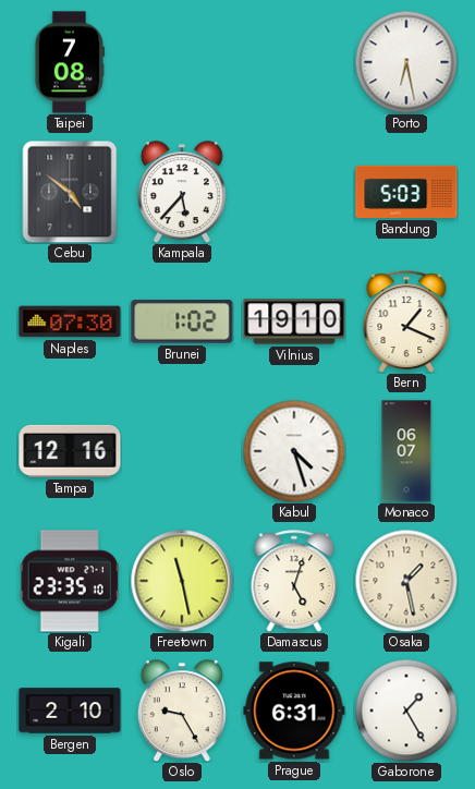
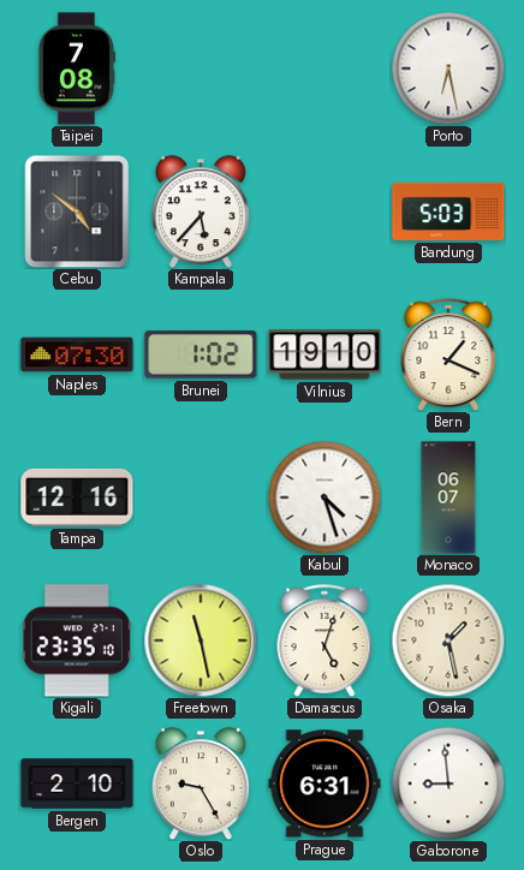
Gaborone: 1:25 -> 8:59 (448, 783)
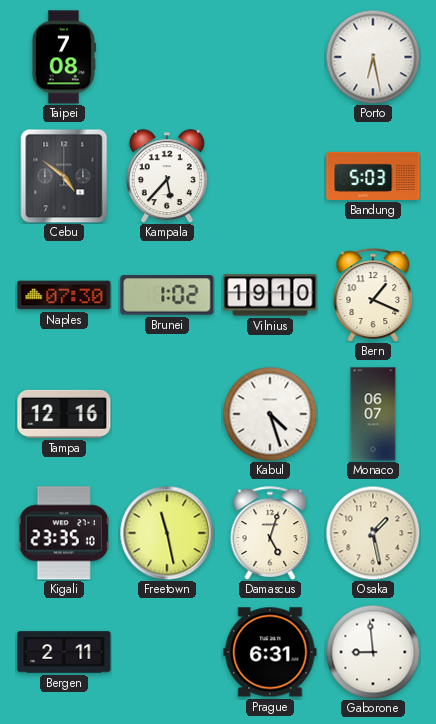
Bergen: 2:10 -> 2:11 (64, 652)
Oslo: 9:25 -> none (201, 783)
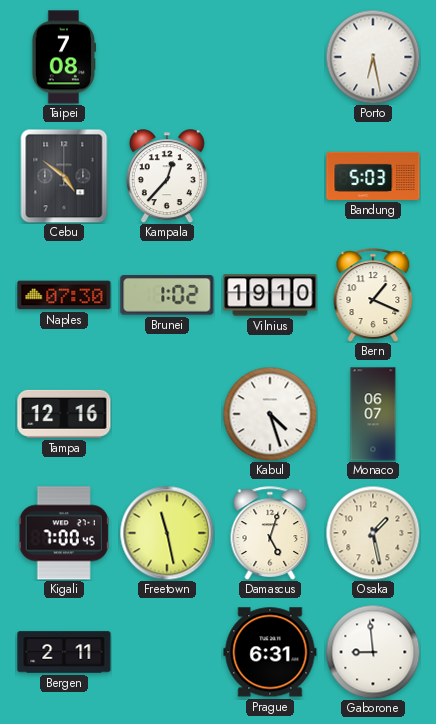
Kampala: 5:37 -> 12:37 (167, 176)
Kigali: 23:35 -> 7:00 (64, 533)
